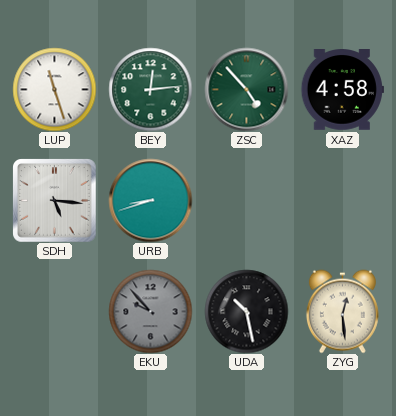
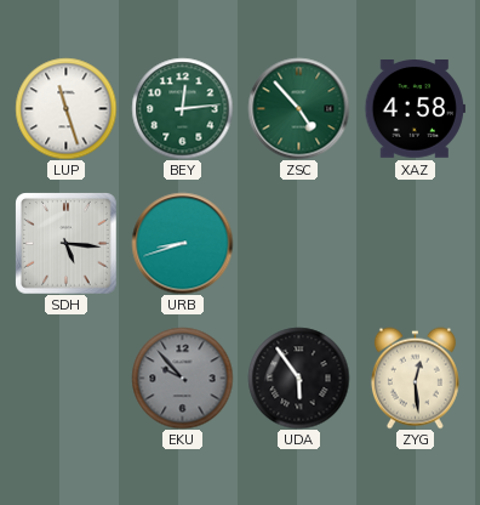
UDA: 10:28 -> 5:54 (298, 378)
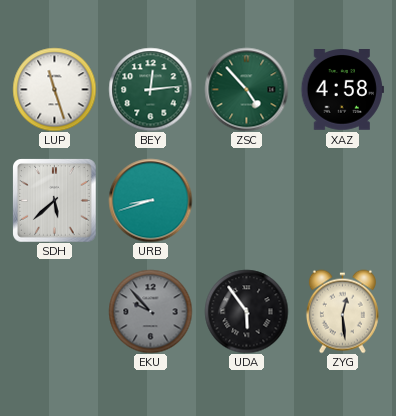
SDH: 5:16 -> 5:38 (54, 200)
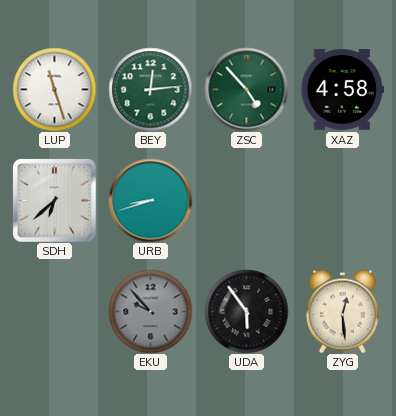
SDH: 5:38 -> 6:38 (54, 200)
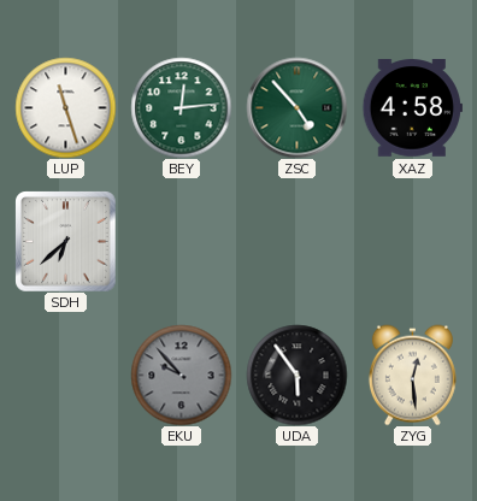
URB: 8:42 -> none (150, 200)
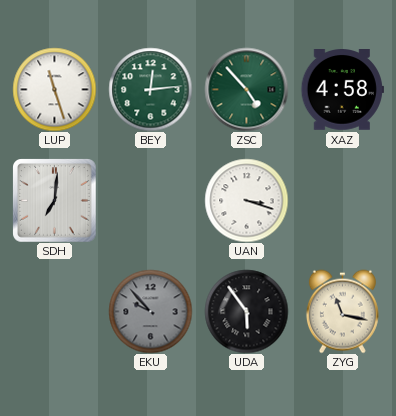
SDH: 6:38 -> 7:01 (54, 200)
UAN: none -> 3:18 (246, 200)
ZYG: 12:29 -> 11:17 (342, 311)
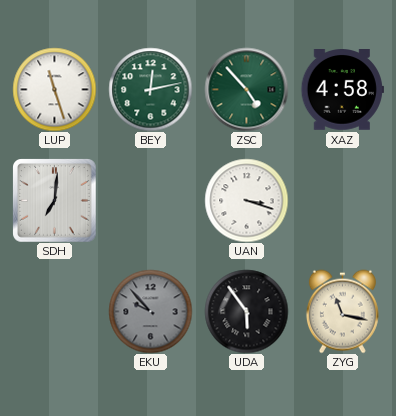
BEY: 12:14 -> 12:13 (150, 89)
